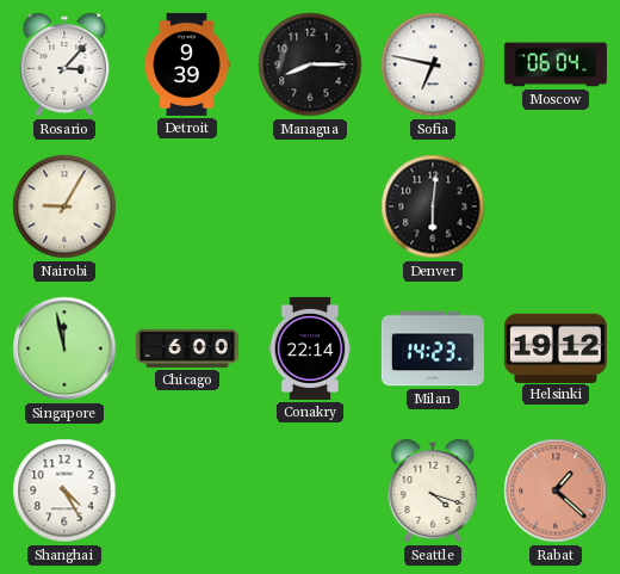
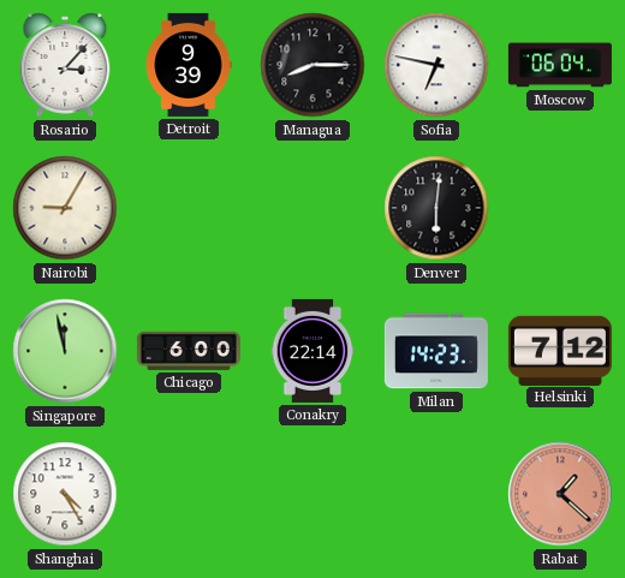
Helsinki: 19:12 -> 7:12 (560, 350)
Seattle: 4:18 -> none (433, 490)
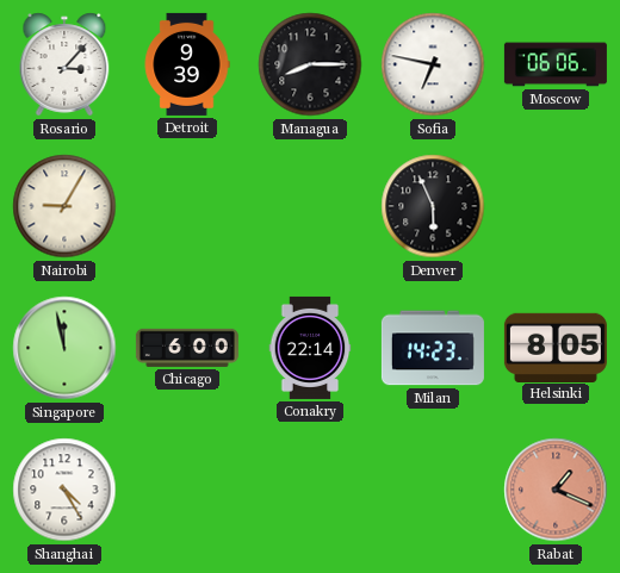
Moscow: 06:04 -> 06:06 (556, 64)
Denver: 6:01 -> 5:56 (433, 206)
Helsinki: 7:12 -> 8:05 (556, 347)
Rabat: 1:22 -> 1:19 (556, 490)
